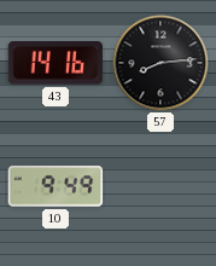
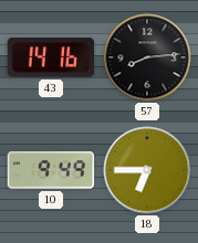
18: none -> 6:45 (147, 170)
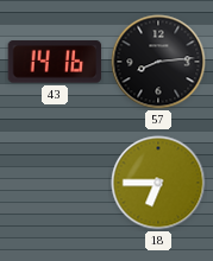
10: 9:49 -> none (51, 170)
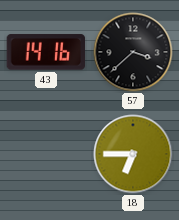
57: 8:14 -> 3:38 (133, 52)
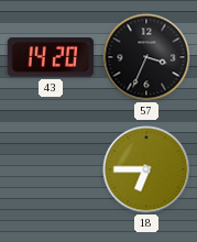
43: 14:16 -> 14:20 (51, 57)
57: 3:38 -> 3:34 (146, 57)
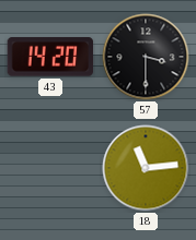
57: 3:34 -> 3:30 (146, 57)
18: 6:45 -> 11:14 (146, 168)
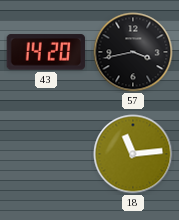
57: 3:30 -> 3:43 (133, 52)
